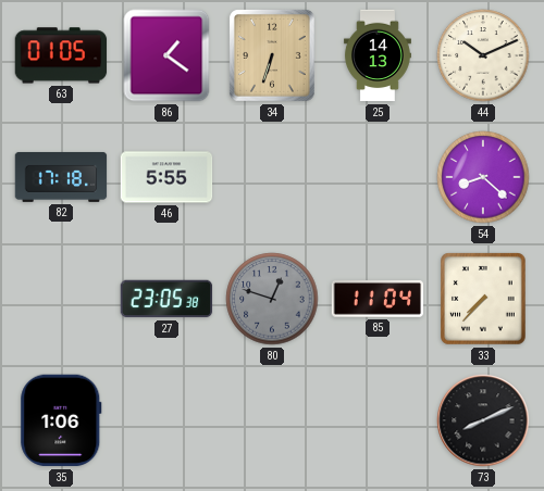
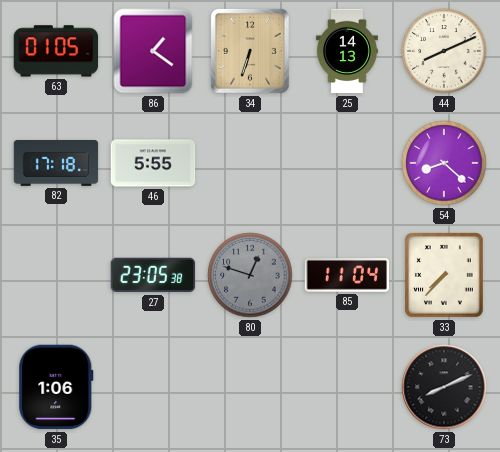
44: 10:11 -> 8:11 (444, 51)
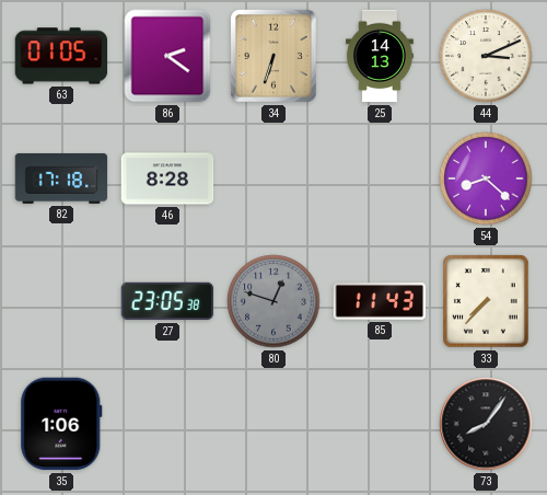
86: 1:21 -> 2:21 (167, 56)
44: 8:11 -> 3:11 (486, 56)
46: 5:55 -> 8:28 (167, 179)
85: 11:04 -> 11:43 (380, 302)
73: 8:11 -> 8:06 (486, 424)
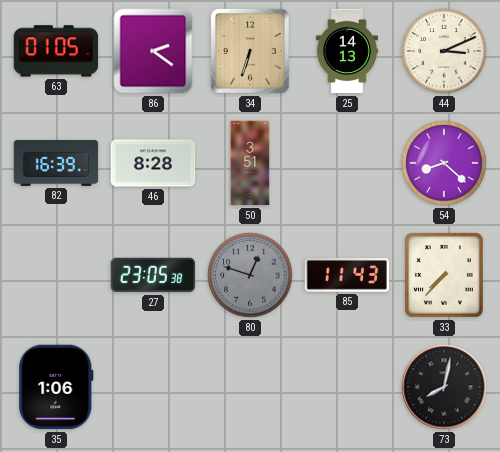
82: 17:18 -> 16:39 (56, 163)
50: none -> 3:51 (250, 163)
73: 8:06 -> 8:02 (444, 387)
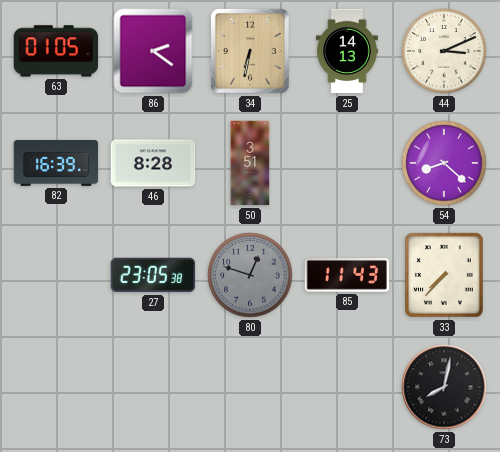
34: 6:33 -> 6:32 (250, 52)
35: 1:06 -> none (56, 387)
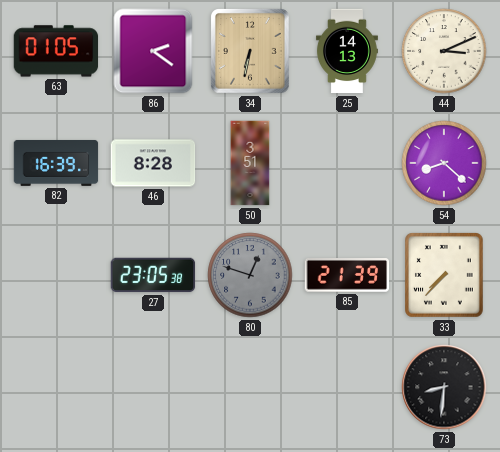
85: 11:43 -> 21:39 (347, 276)
73: 8:02 -> 8:31 (444, 387)
